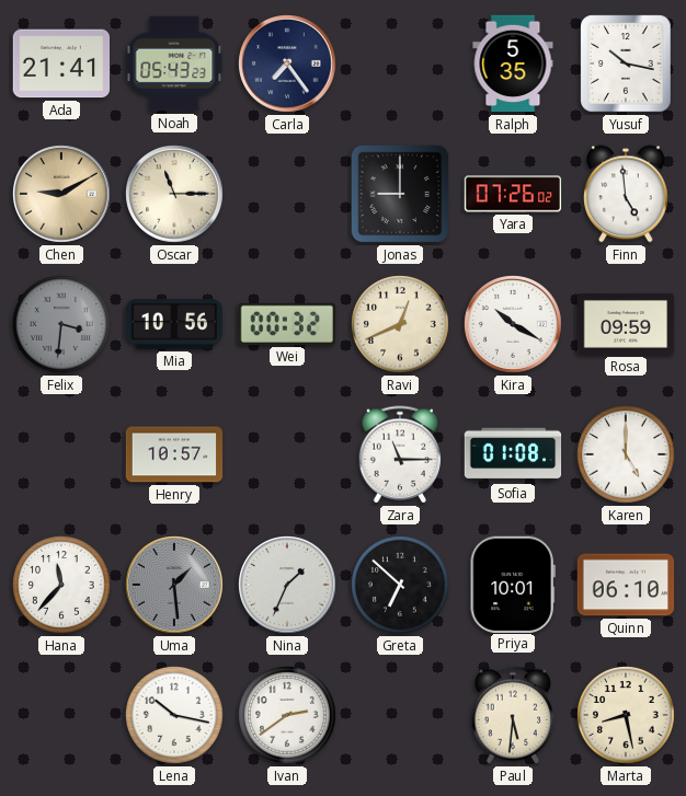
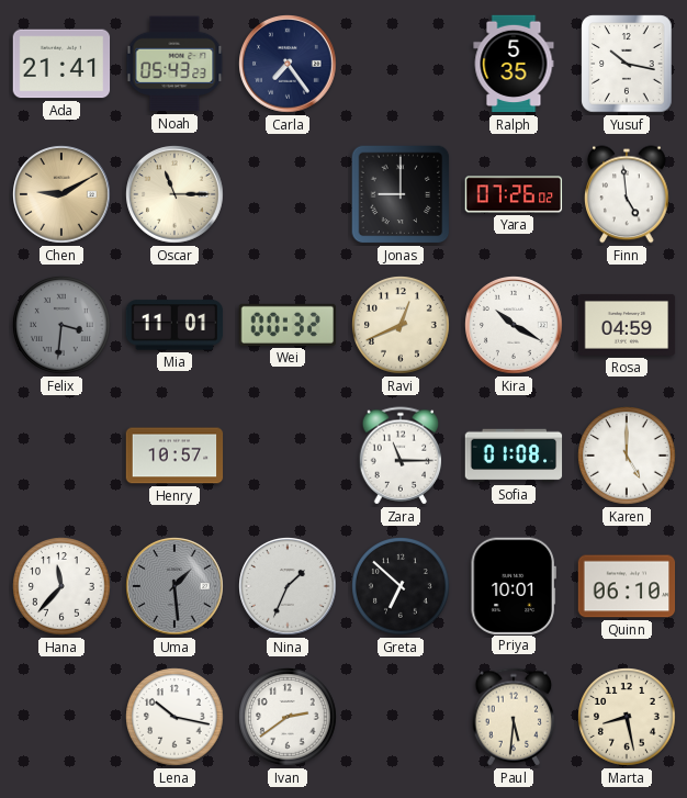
Mia: 10:56 -> 11:01 (174, 325)
Rosa: 09:59 -> 04:59 (627, 325)
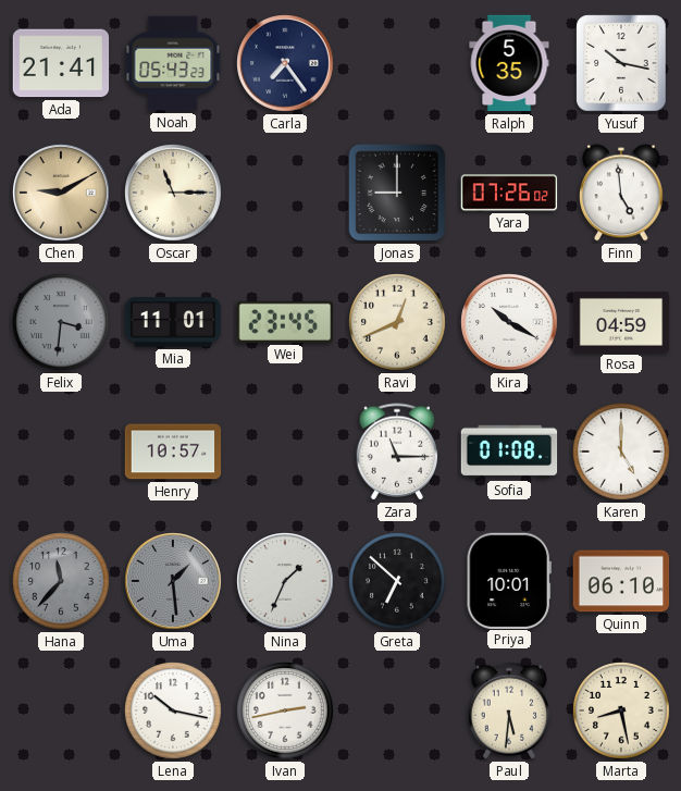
Wei: 00:32 -> 23:45 (284, 322)
Hana dial: white -> grey (61, 581)
Ivan: 2:39 -> 2:43 (285, 710)
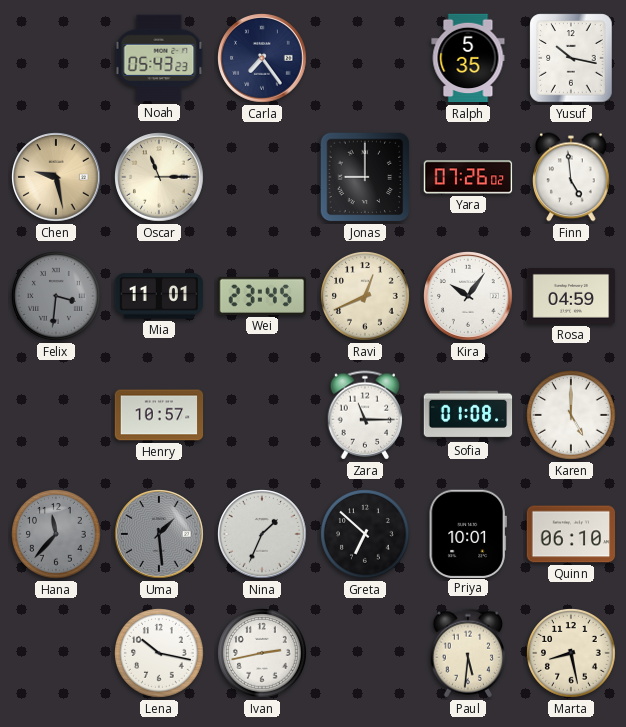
Ada: 21:41 -> none (61, 63)
Chen: 9:10 -> 9:28 (56, 177)
Kira: 10:20 -> 10:06 (468, 296)
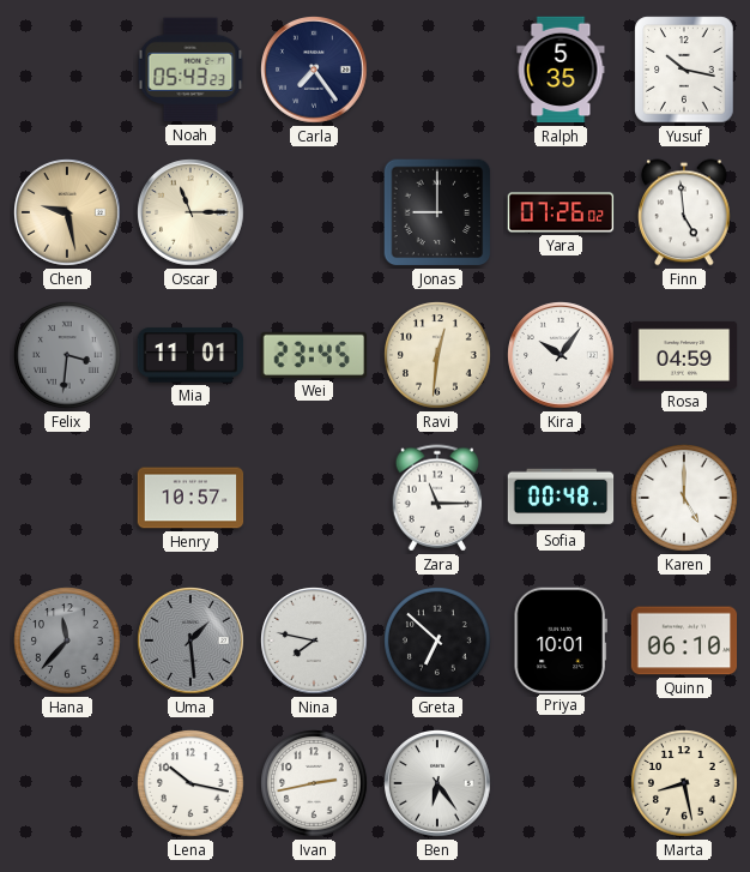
Ravi: 12:41 -> 12:31 (437, 355)
Sofia: 01:08 -> 00:48 (561, 498)
Nina: 1:34 -> 7:47 (314, 641)
Ben: none -> 6:24 (437, 783)
Paul: 5:31 -> none (468, 653)
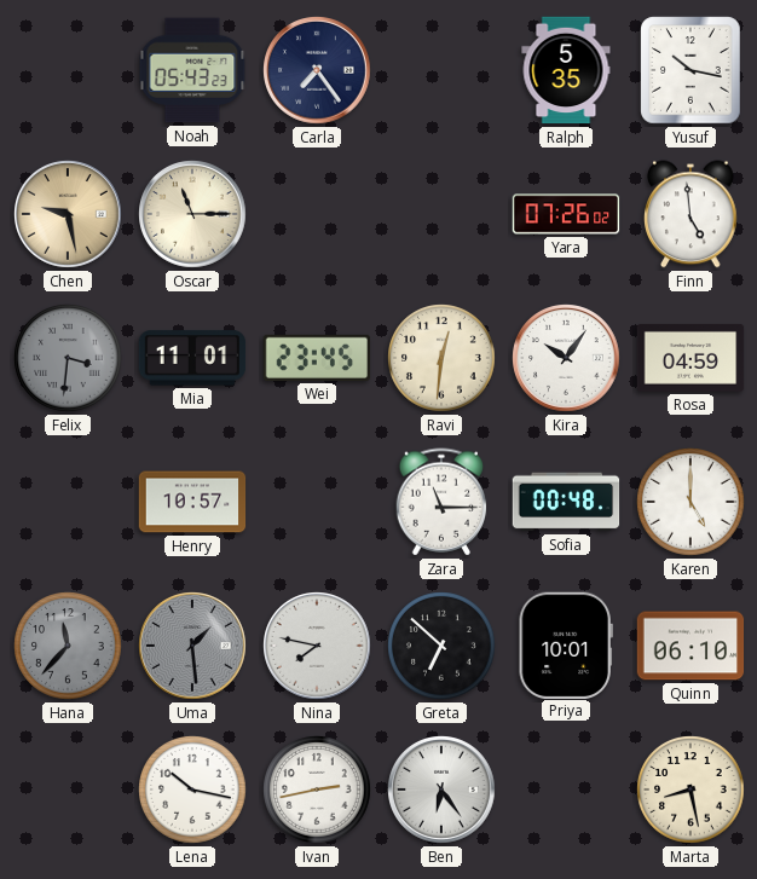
Jonas: 9:00 -> none (437, 212)
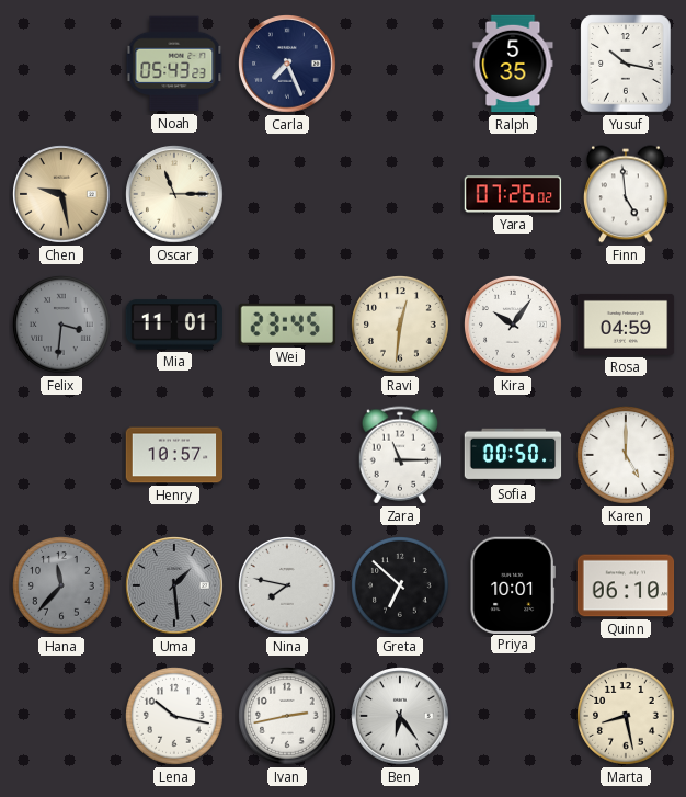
Carla: 7:24 -> 7:26 (287, 64)
Sofia: 00:48 -> 00:50 (513, 455)
